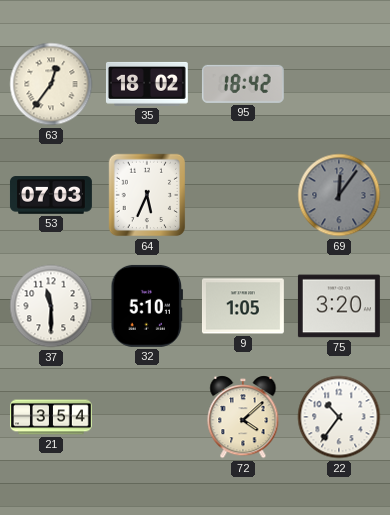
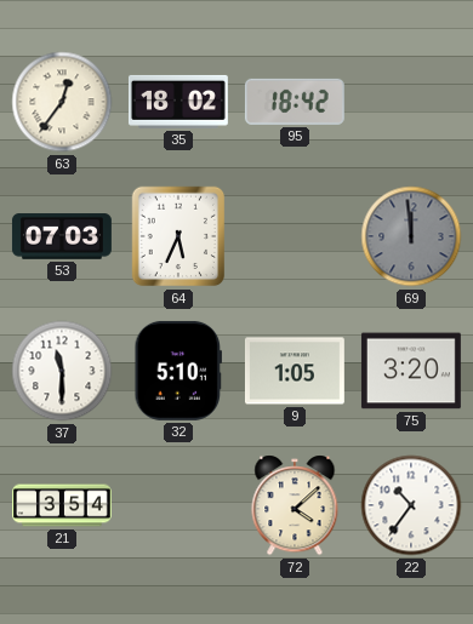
69: 12:06 -> 11:59 (411, 236)
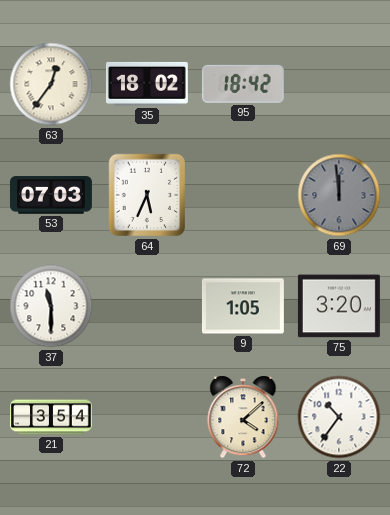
32: 5:10 -> none (178, 371)
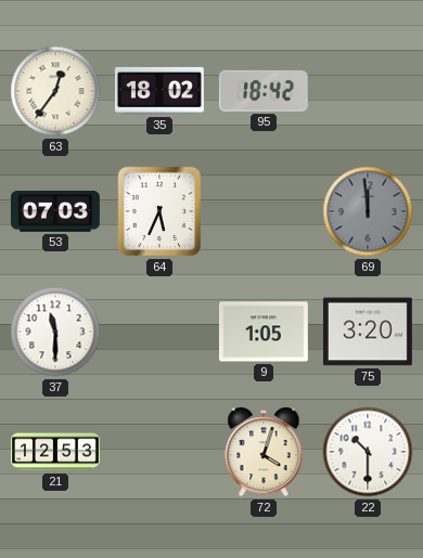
21: 3:54 -> 12:53 (56, 452)
72: 4:08 -> 4:03 (264, 452)
22: 10:36 -> 10:30 (368, 452)
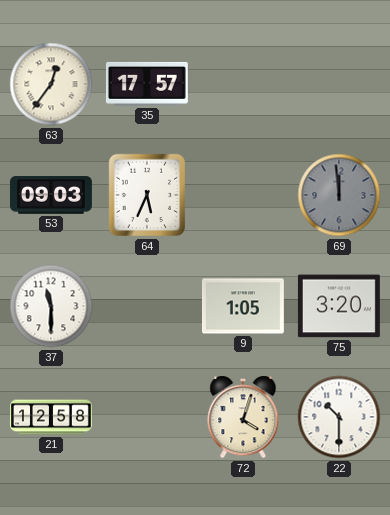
35: 18:02 -> 17:57 (147, 84)
95: 18:42 -> none (264, 91)
53: 07:03 -> 09:03 (51, 195)
21: 12:53 -> 12:58 (52, 417)
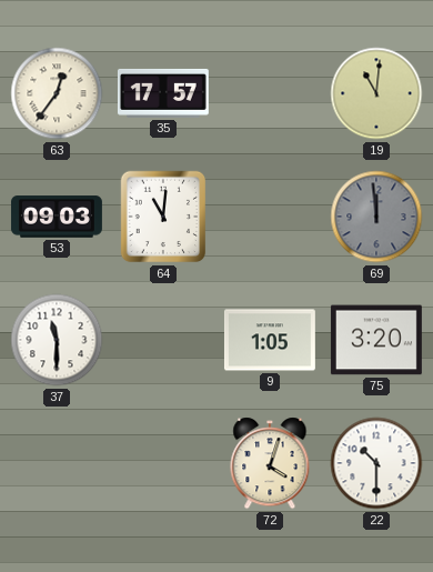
19: none -> 11:01 (376, 93)
64: 5:34 -> 11:01 (163, 217)
21: 12:58 -> none (52, 417)
